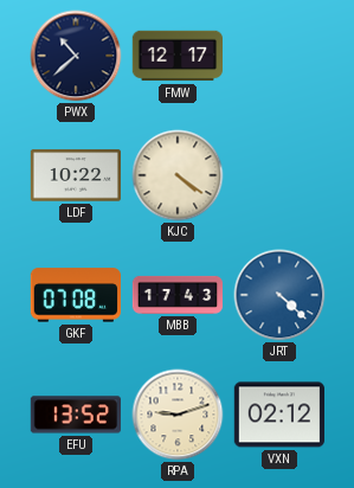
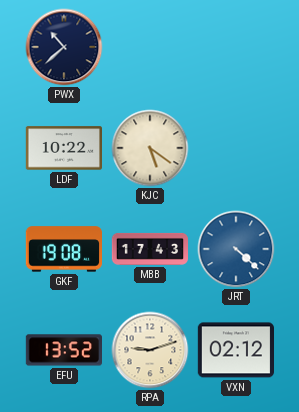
FMW: 12:17 -> none (176, 56)
KJC: 4:21 -> 5:21 (150, 148)
GKF: 07:08 -> 19:08 (63, 249)
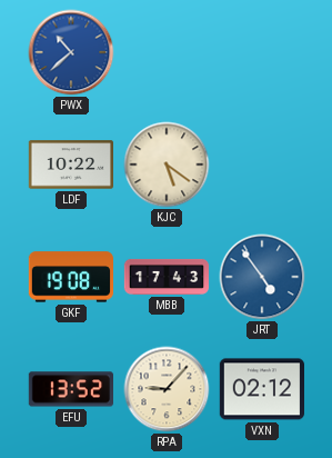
PWX dial: navy -> blue (71, 52)
JRT: 4:22 -> 4:54 (262, 277)
RPA: 9:12 -> 9:07 (167, 389)
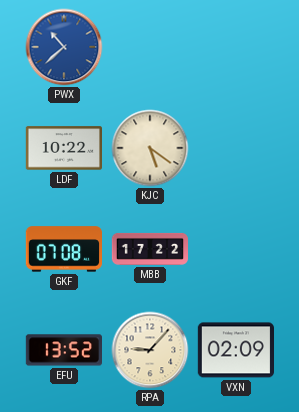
GKF: 19:08 -> 07:08 (63, 249)
MBB: 17:43 -> 17:22 (150, 249)
JRT: 4:54 -> none (262, 277)
VXN: 02:12 -> 02:09 (235, 350)
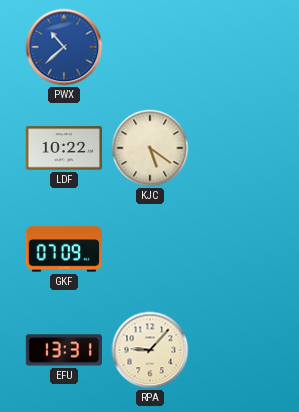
GKF: 07:08 -> 07:09 (63, 249)
MBB: 17:22 -> none (150, 249)
EFU: 13:52 -> 13:31 (63, 350)
VXN: 02:09 -> none (235, 350)
